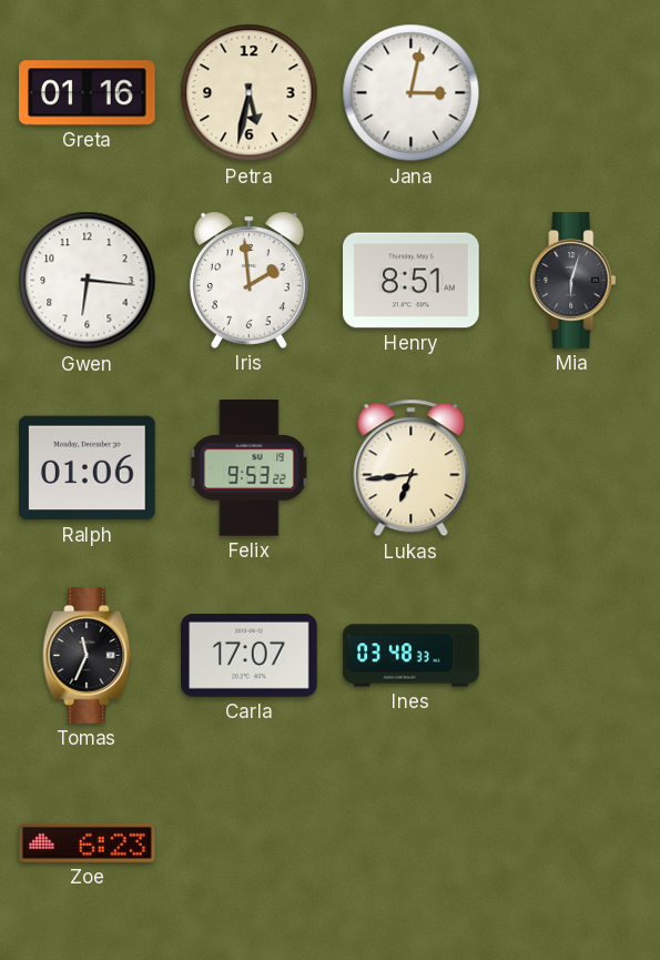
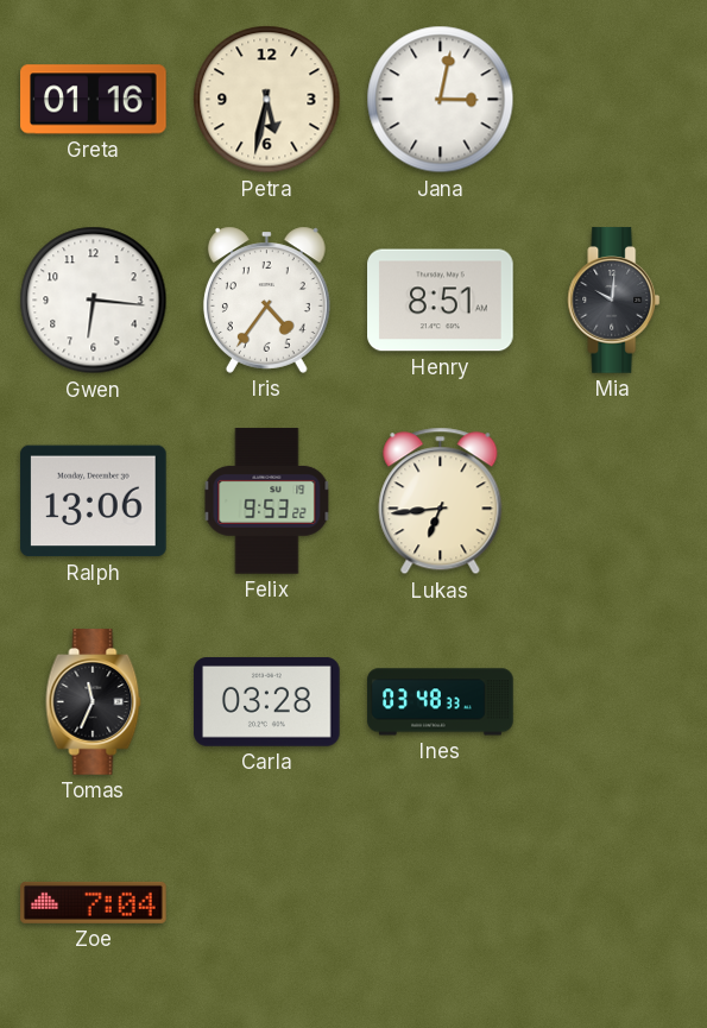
Iris: 1:59 -> 4:36 (266, 299)
Mia: 6:03 -> 10:01 (614, 301)
Ralph: 01:06 -> 13:06 (94, 502)
Carla: 17:07 -> 03:28 (267, 701)
Zoe: 6:23 -> 7:04 (94, 902)
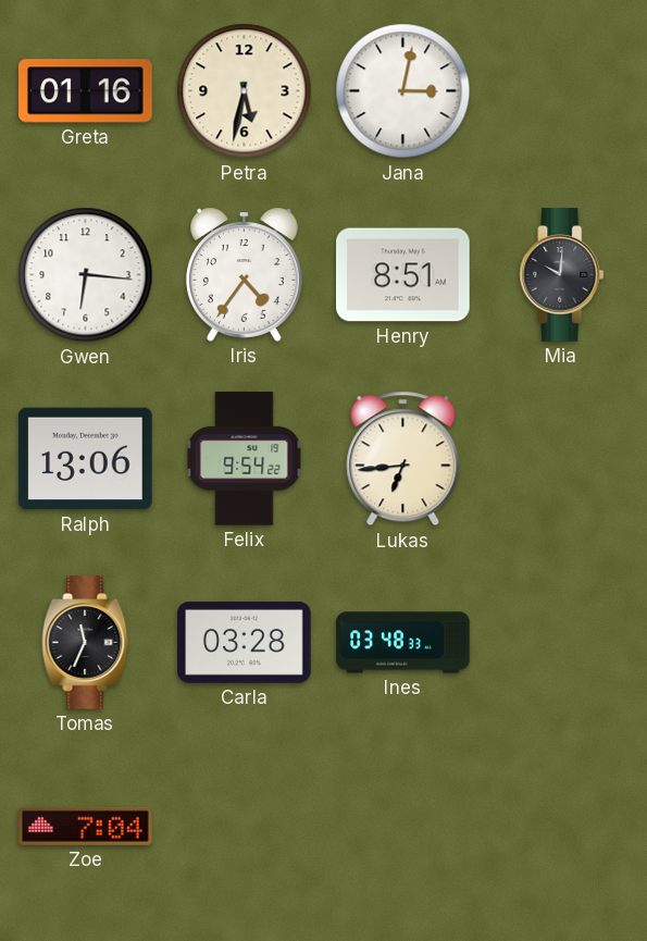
Felix: 9:53 -> 9:54 (245, 459)
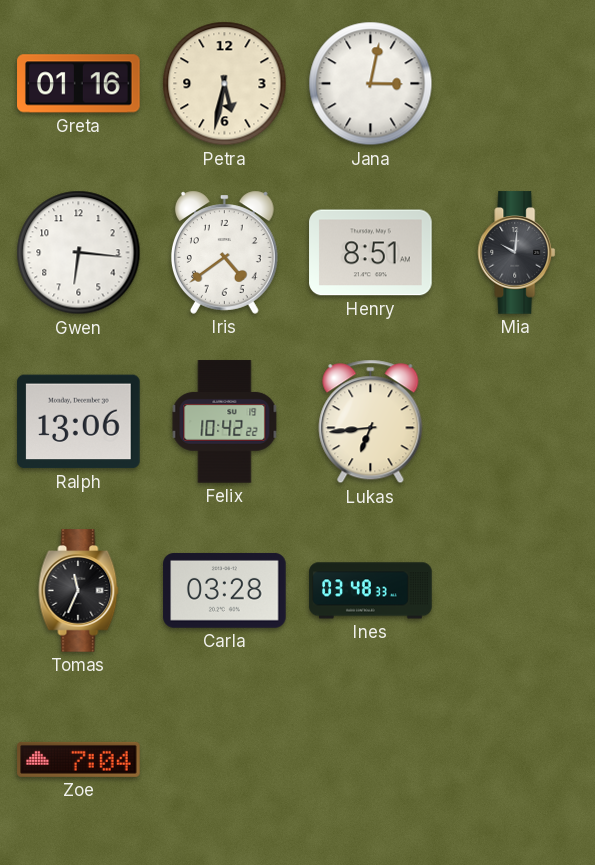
Iris: 4:36 -> 4:39 (224, 252)
Felix: 9:54 -> 10:42 (225, 422)
